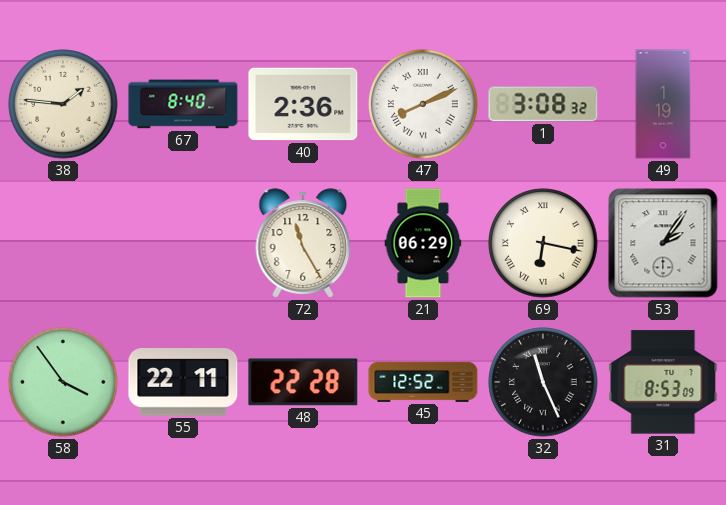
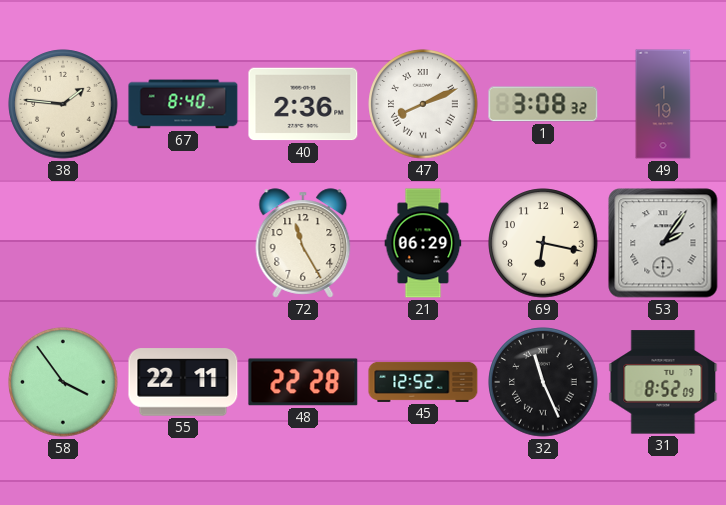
69 numerals: Roman -> Arabic (543, 243)
31: 8:53 -> 8:52 (663, 382)
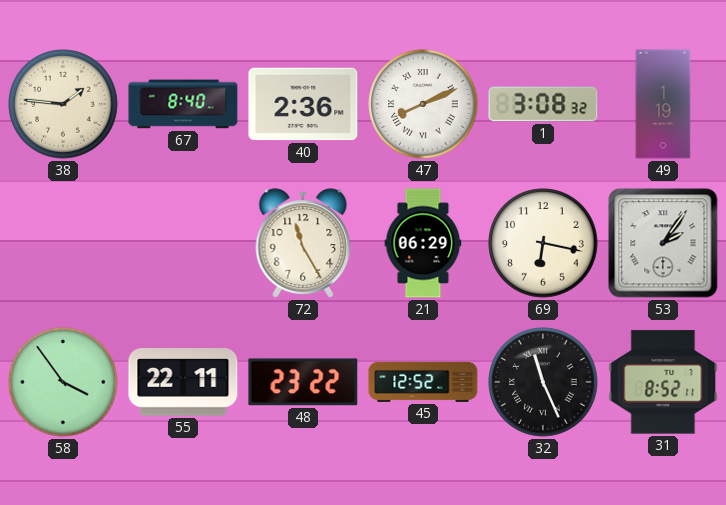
48: 22:28 -> 23:22 (303, 382)
31: 8:52:09 -> 8:52:11 (663, 382)
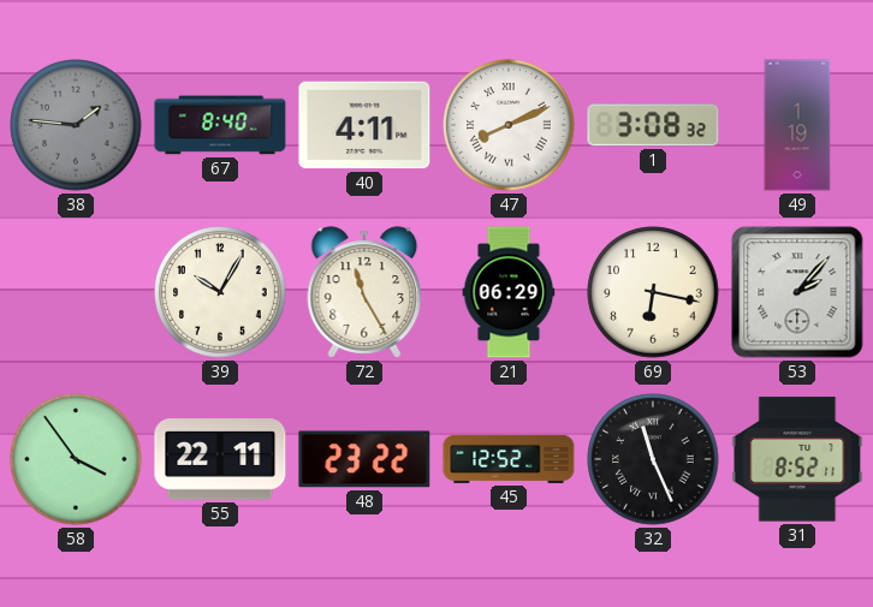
38 dial: cream -> grey (76, 125)
40: 2:36 -> 4:11 (364, 125)
39: none -> 10:05 (220, 292)
53: 2:06 -> 2:07 (797, 292)
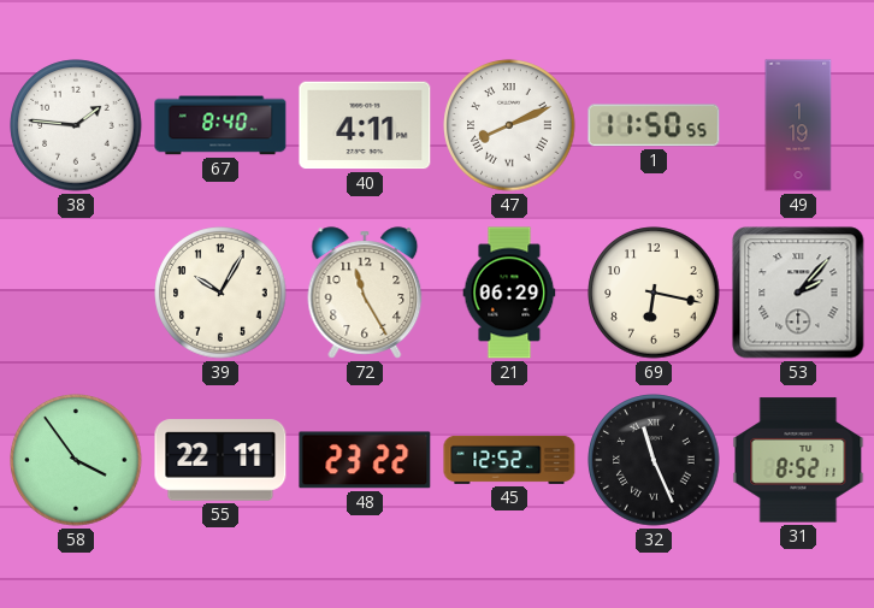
38 dial: grey -> white (76, 125)
1: 3:08 -> 11:50 (654, 125)
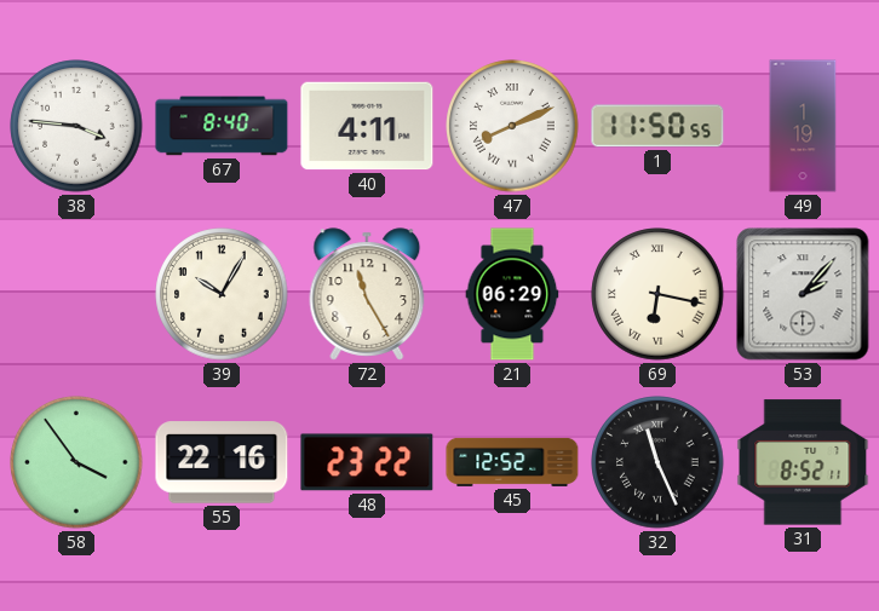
38: 1:46 -> 3:46 (76, 126)
69 numerals: Arabic -> Roman (657, 294)
55: 22:11 -> 22:16 (222, 462)
